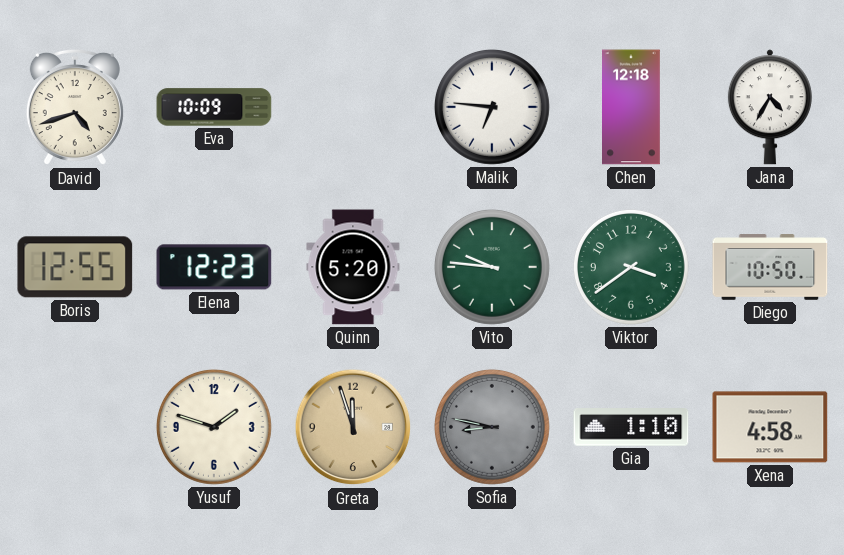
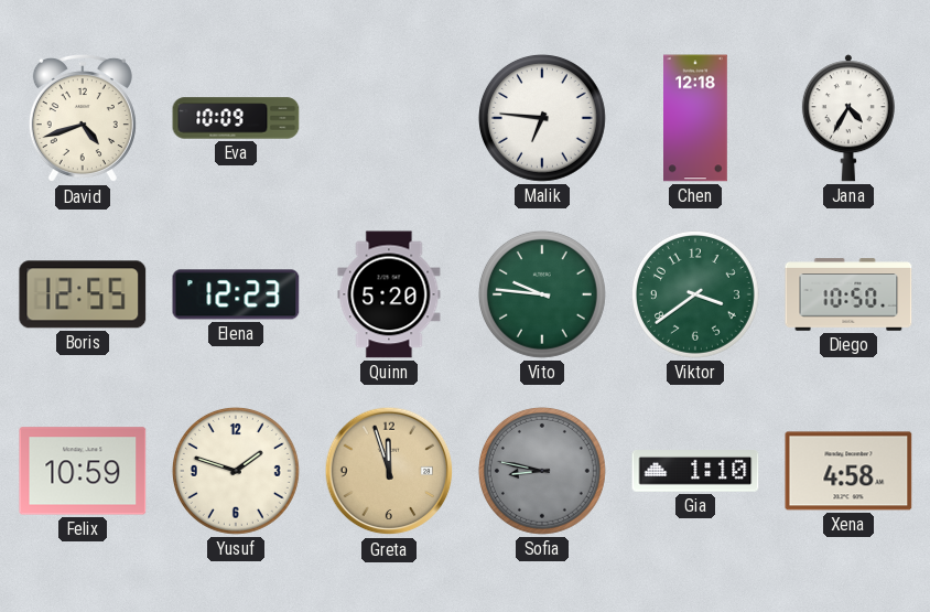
Felix: none -> 10:59 (83, 471)
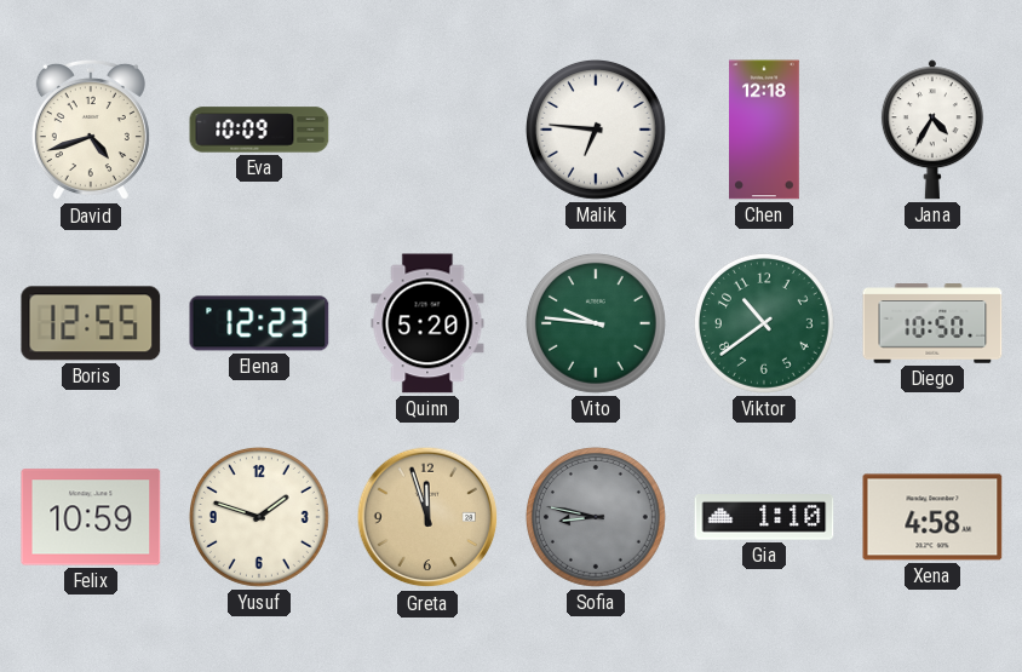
Viktor: 3:39 -> 10:39 (764, 323)
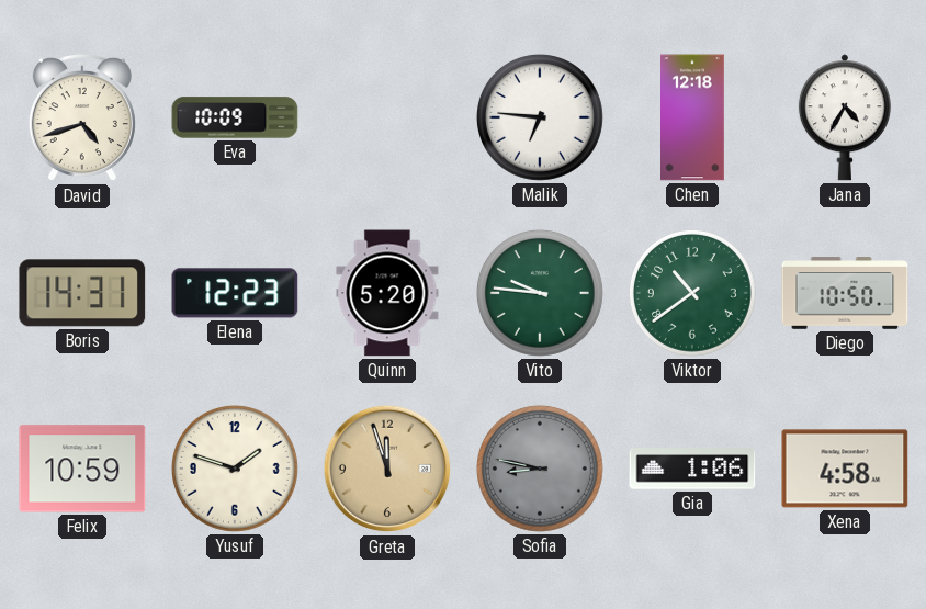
Boris: 12:55 -> 14:31 (82, 293)
Gia: 1:10 -> 1:06 (692, 469)
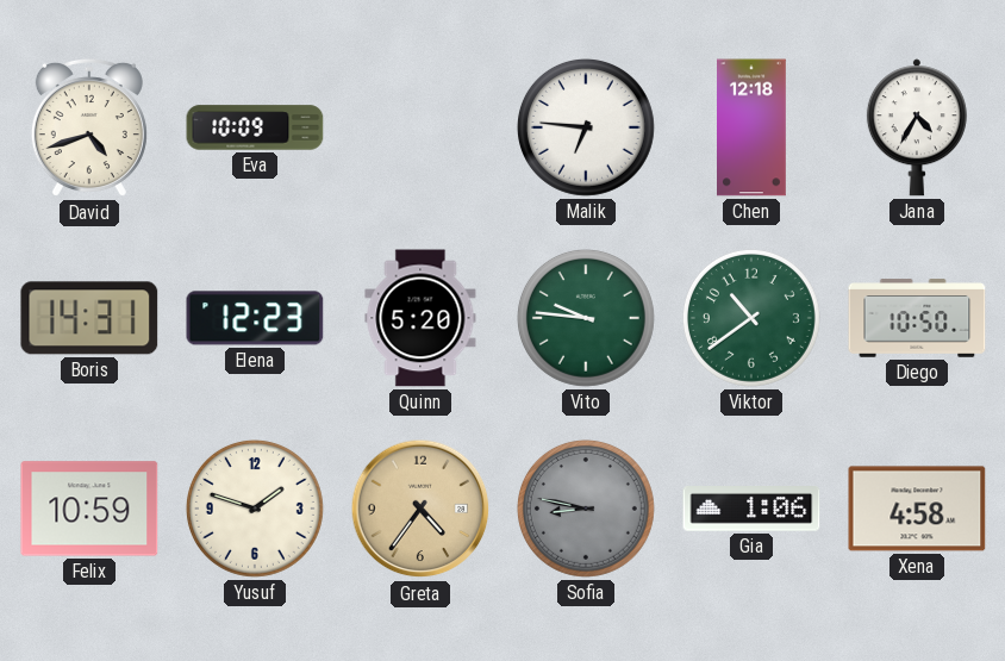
Greta: 11:57 -> 4:36 (420, 509)
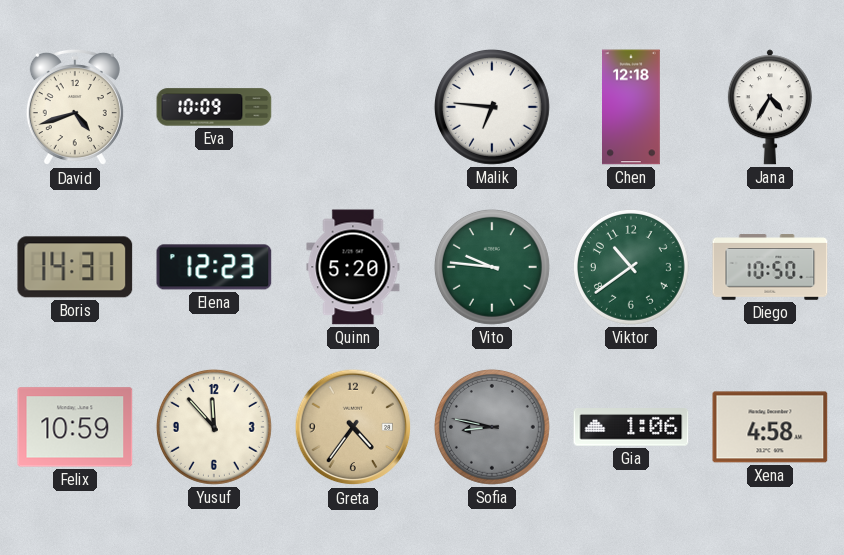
Yusuf: 1:48 -> 11:53 (214, 427)
